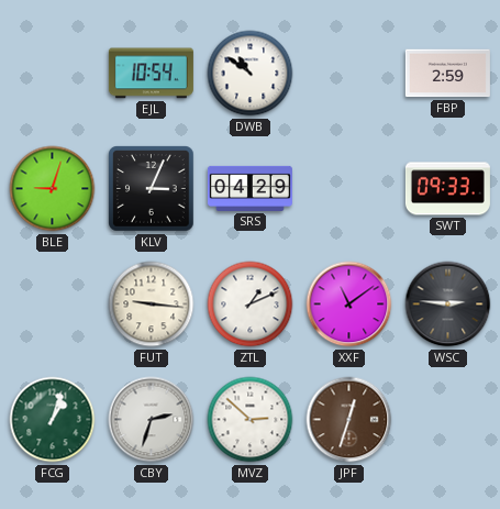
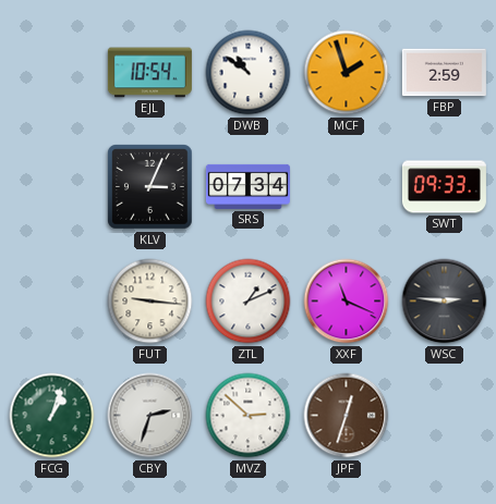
MCF: none -> 1:57 (347, 73)
BLE: 9:03 -> none (53, 189)
SRS: 04:29 -> 07:34 (247, 186)
XXF: 11:09 -> 11:19 (347, 302)
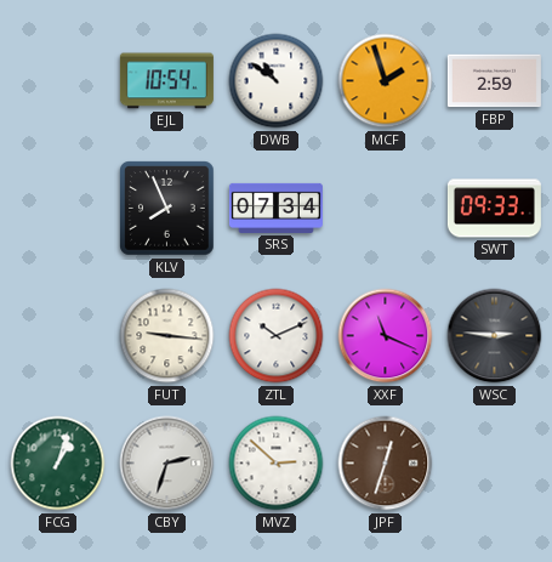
KLV: 3:04 -> 7:56 (167, 209)
ZTL: 1:11 -> 10:11 (277, 336)
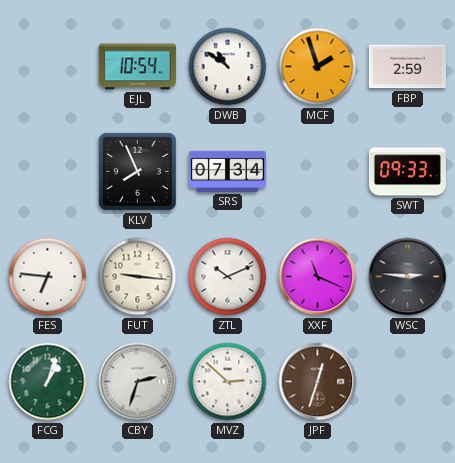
FES: none -> 6:46 (48, 277)
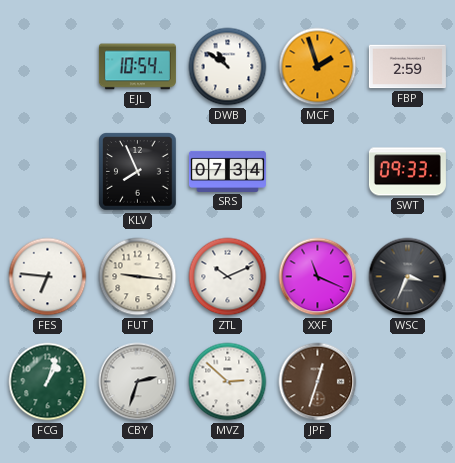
WSC: 2:46 -> 3:34 (408, 277)
